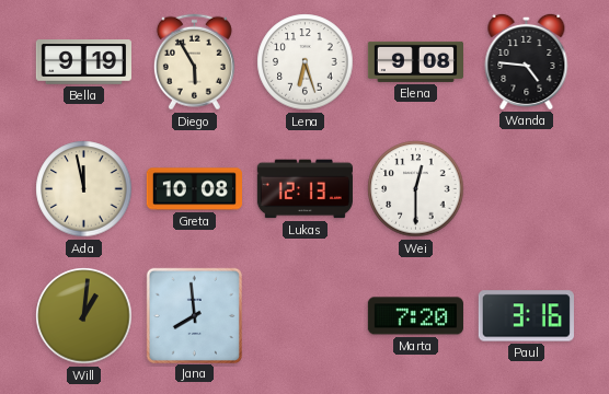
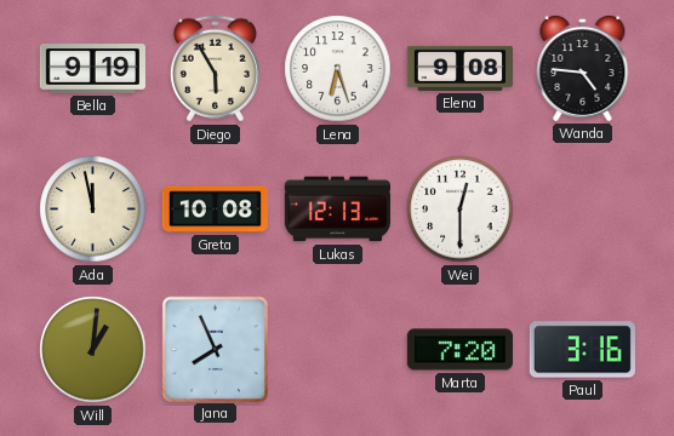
Jana: 7:59 -> 7:56 (215, 349)
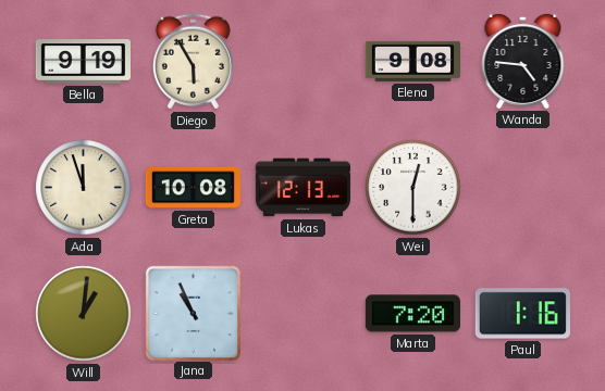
Lena: 6:27 -> none (338, 69)
Ada: 11:58 -> 11:57 (84, 188)
Jana: 7:56 -> 10:56 (193, 313)
Paul: 3:16 -> 1:16 (522, 314)
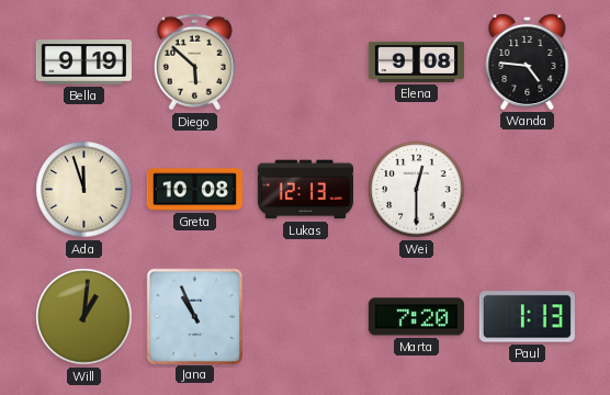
Diego: 5:55 -> 5:52 (194, 63)
Paul: 1:16 -> 1:13 (527, 317)
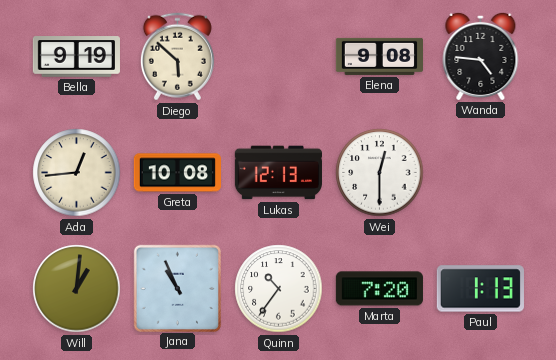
Ada: 11:57 -> 12:44 (77, 173)
Quinn: none -> 10:36 (279, 289)
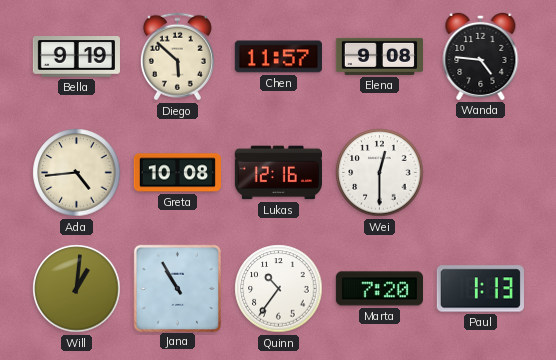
Chen: none -> 11:57 (278, 57)
Ada: 12:44 -> 4:44 (77, 173)
Lukas: 12:13 -> 12:16 (278, 173)
Jana: 10:56 -> 10:55 (177, 288)
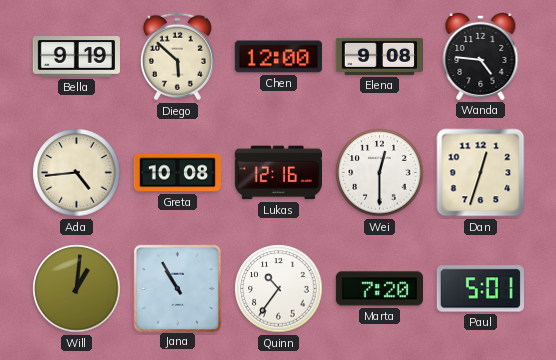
Chen: 11:57 -> 12:00 (278, 57)
Dan: none -> 12:33 (481, 173)
Paul: 1:13 -> 5:01 (480, 289)
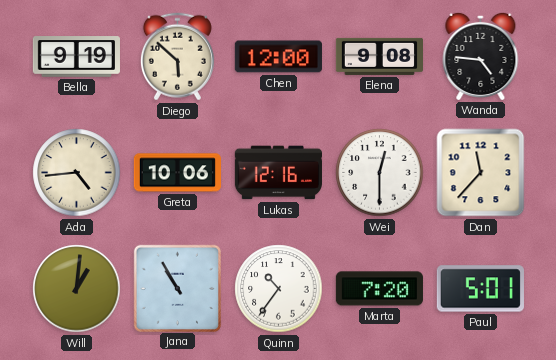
Greta: 10:08 -> 10:06 (177, 173)
Dan: 12:33 -> 11:37 (481, 173)
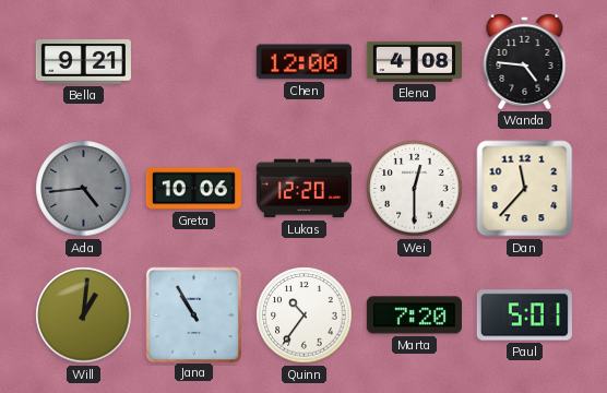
Bella: 9:19 -> 9:21 (83, 62)
Diego: 5:52 -> none (177, 57)
Elena: 9:08 -> 4:08 (414, 61)
Ada dial: cream -> grey (84, 189)
Lukas: 12:16 -> 12:20 (303, 189)
